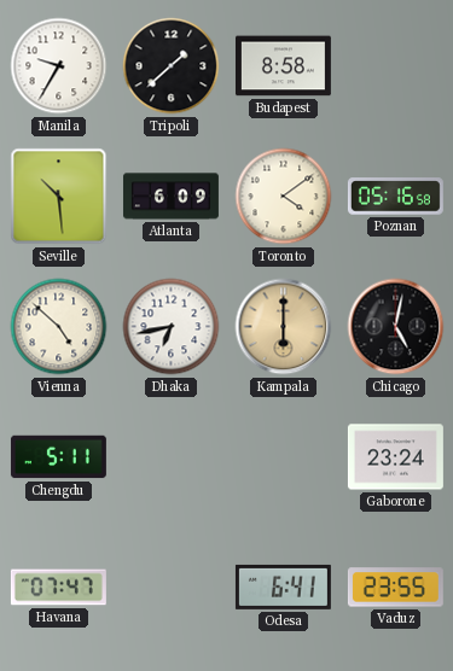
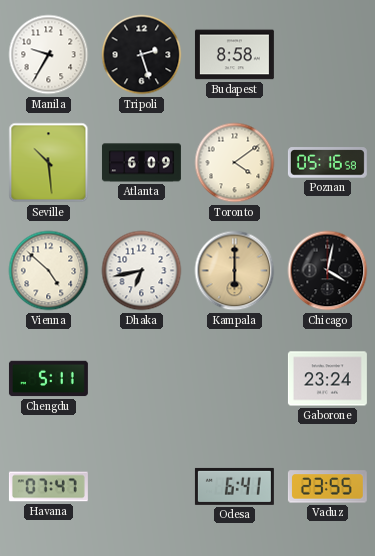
Tripoli: 1:38 -> 2:27 (142, 55)
Chicago: 5:02 -> 4:02 (328, 271)
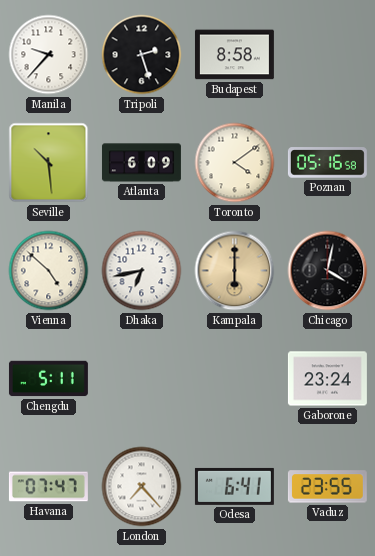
Manila: 9:35 -> 9:37 (49, 55)
London: none -> 7:23 (142, 487)
